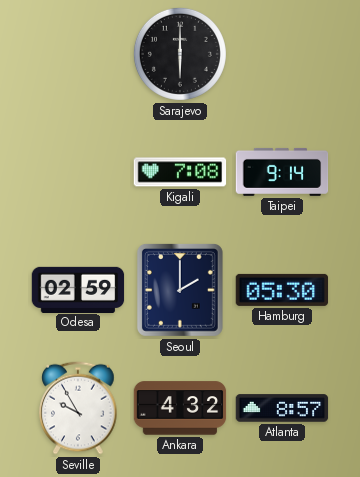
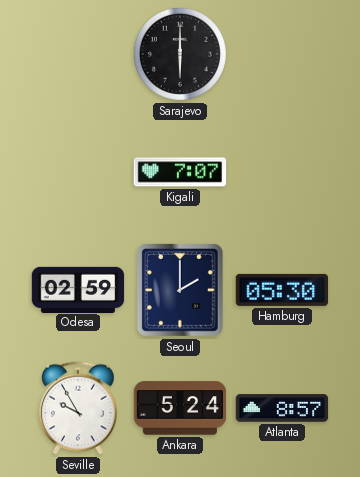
Kigali: 7:08 -> 7:07 (180, 172)
Taipei: 9:14 -> none (282, 172)
Ankara: 4:32 -> 5:24 (180, 408)
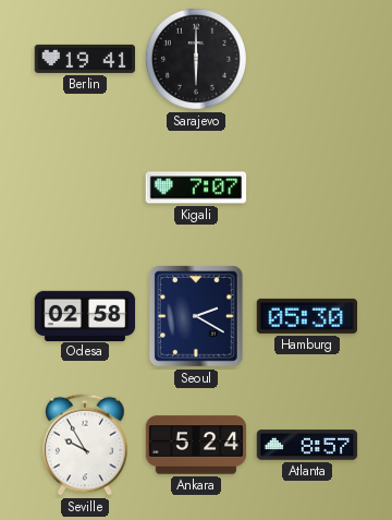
Berlin: none -> 19:41 (85, 59)
Odesa: 02:59 -> 02:58 (85, 315)
Seoul: 2:00 -> 2:20 (196, 316)
